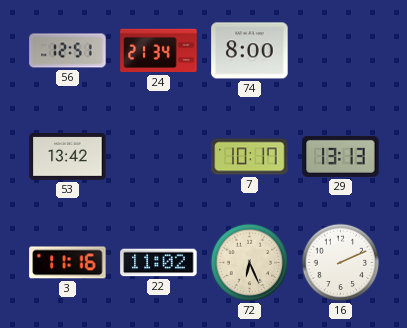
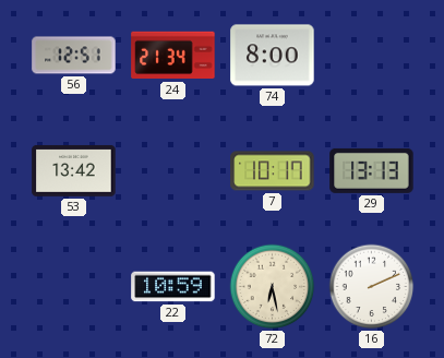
3: 11:16 -> none (68, 263)
22: 11:02 -> 10:59 (173, 287)
72: 6:26 -> 6:28 (273, 287)
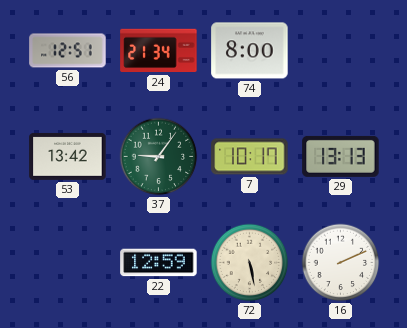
37: none -> 9:06 (159, 157)
22: 10:59 -> 12:59 (159, 263)
72: 6:28 -> 5:28 (250, 263)
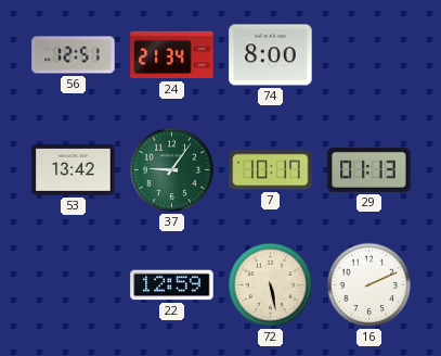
29: 13:13 -> 01:13 (369, 169)
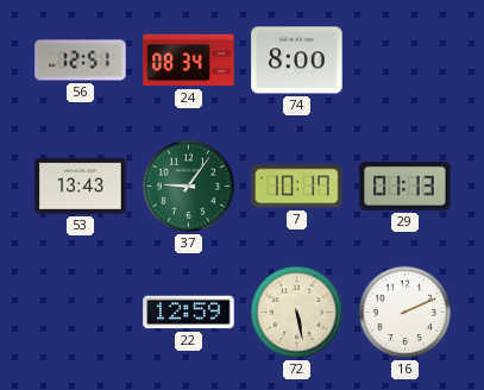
24: 21:34 -> 08:34 (189, 61)
53: 13:42 -> 13:43 (81, 185)
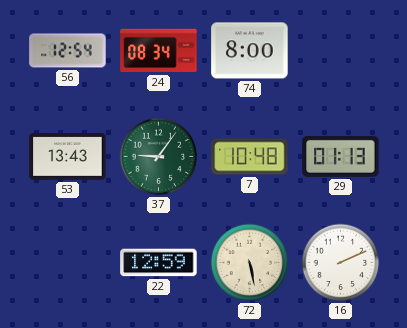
56: 12:51 -> 12:54 (68, 51)
7: 10:17 -> 10:48 (250, 157)
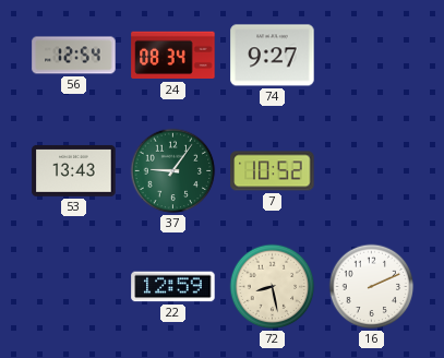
74: 8:00 -> 9:27 (273, 56)
7: 10:48 -> 10:52 (273, 171)
29: 01:13 -> none (341, 156)
72: 5:28 -> 8:28 (273, 287)
